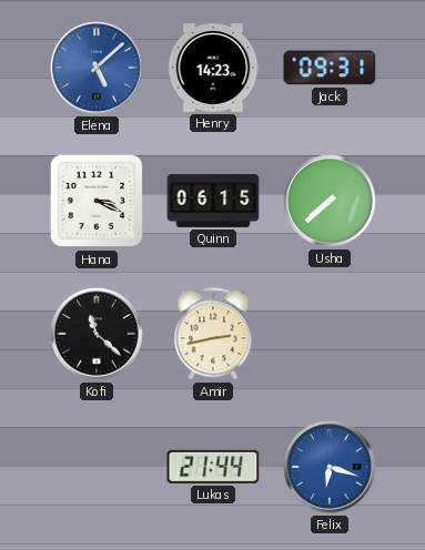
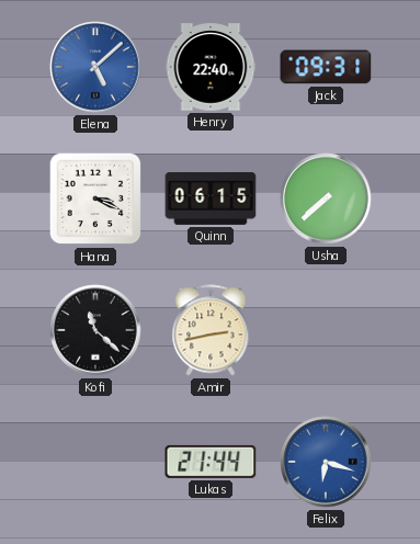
Henry: 14:23 -> 22:40 (211, 67)
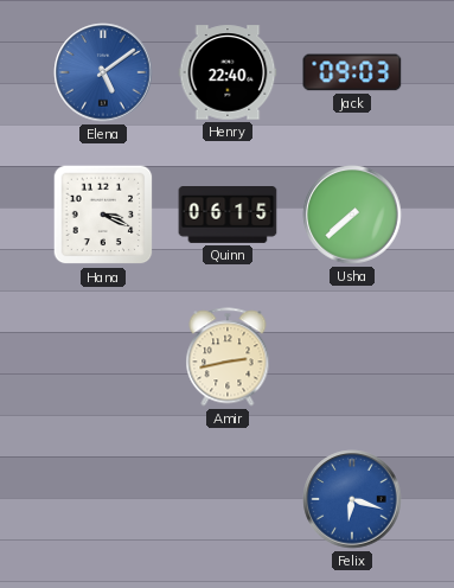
Elena: 5:08 -> 5:09 (103, 72)
Jack: 09:31 -> 09:03 (352, 72)
Kofi: 11:22 -> none (95, 330)
Lukas: 21:44 -> none (211, 462)
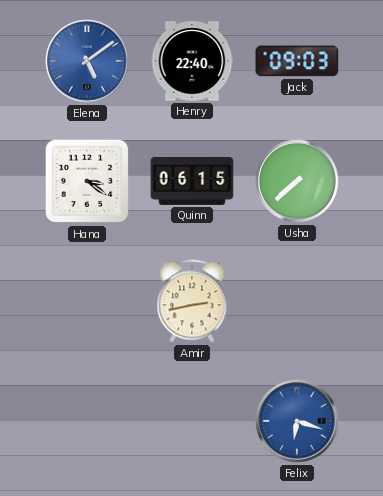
Hana: 3:19 -> 3:21 (87, 181)
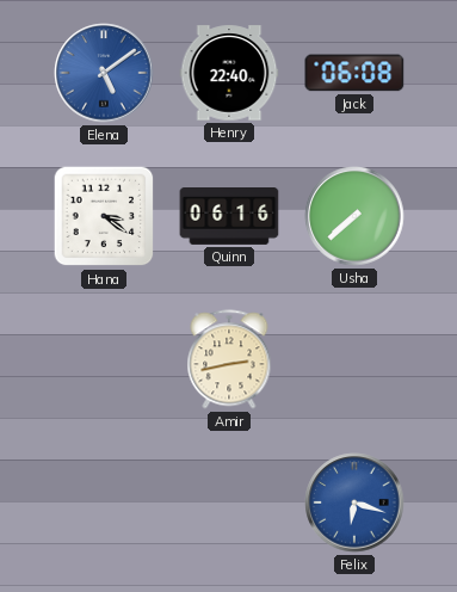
Jack: 09:03 -> 06:08 (354, 73)
Quinn: 06:15 -> 06:16 (229, 217)
